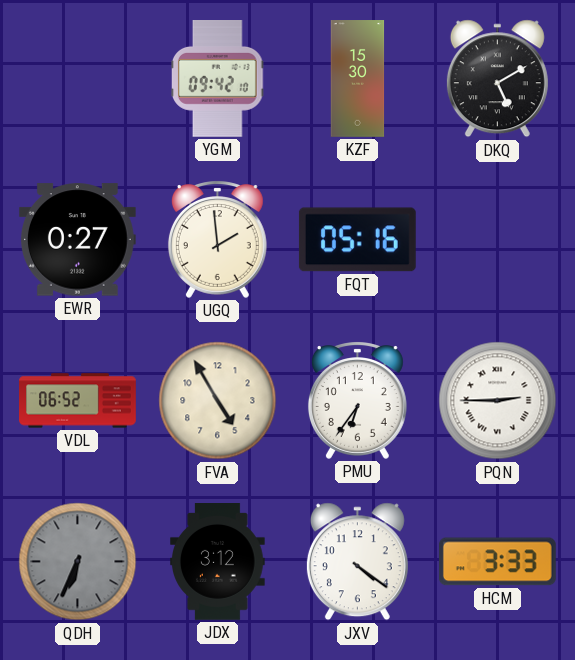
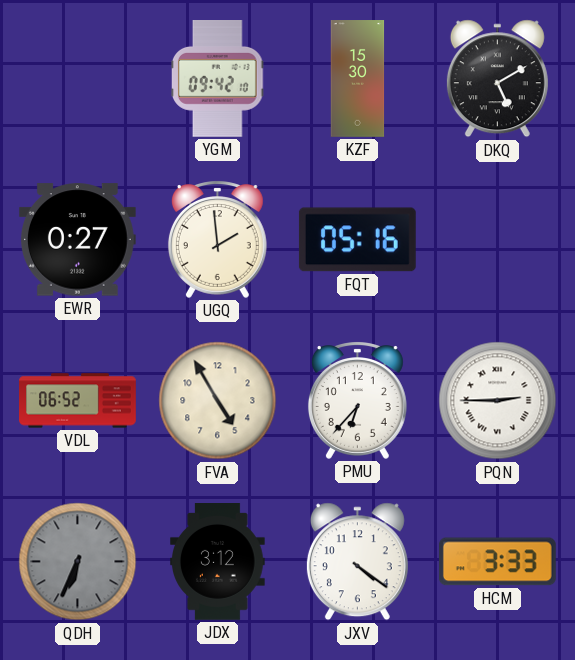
PMU: 6:36 -> 6:37 (357, 400)
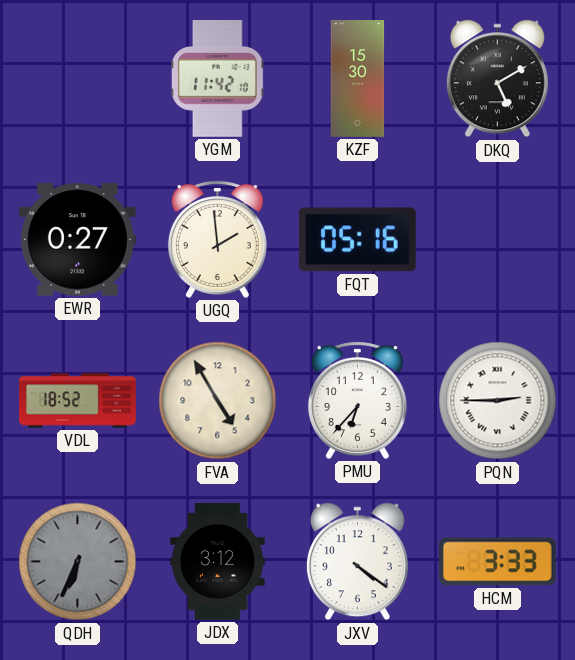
YGM: 09:42 -> 11:42 (218, 79)
VDL: 06:52 -> 18:52 (78, 401)
